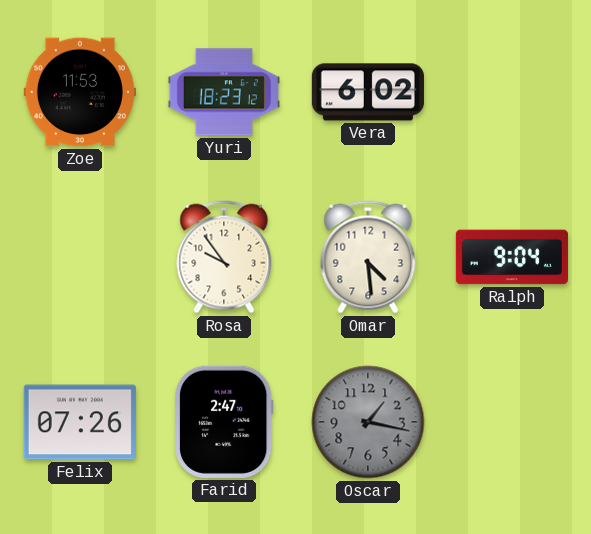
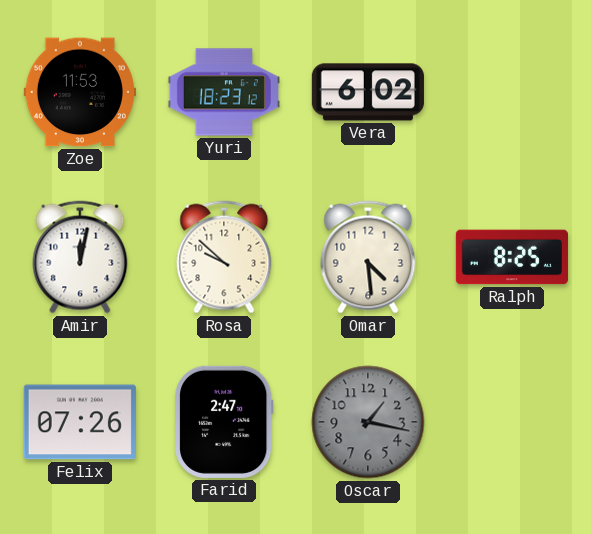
Amir: none -> 12:02 (80, 257)
Rosa: 9:54 -> 9:52 (224, 257)
Ralph: 9:04 -> 8:25 (512, 257)
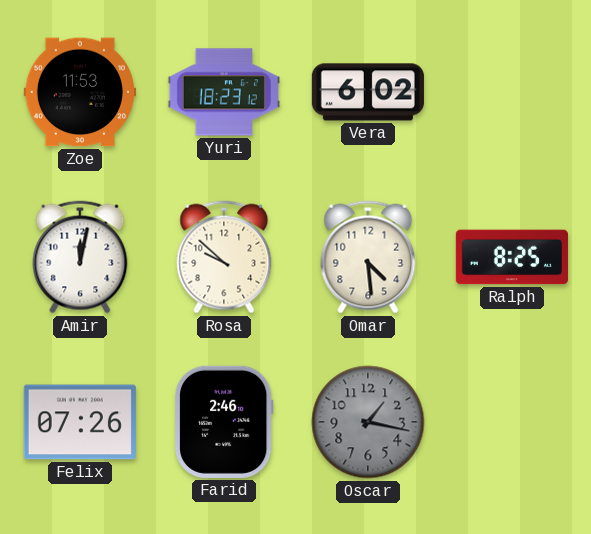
Farid: 2:47 -> 2:46 (224, 422)
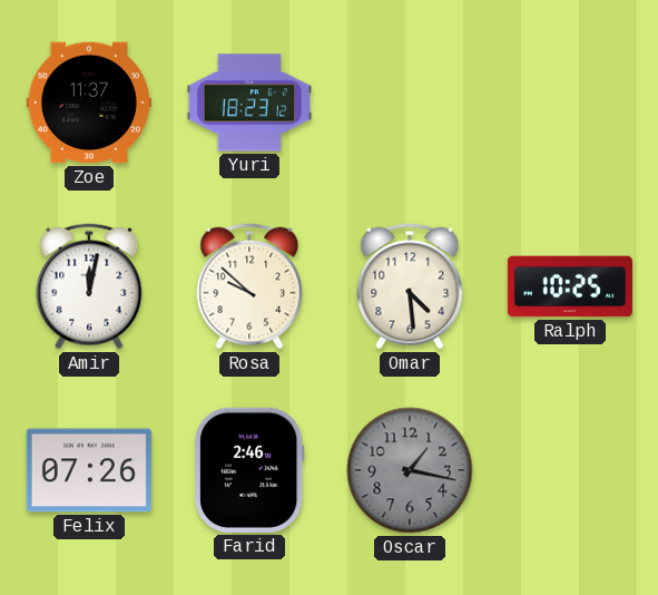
Zoe: 11:53 -> 11:37 (89, 103)
Vera: 6:02 -> none (368, 92)
Ralph: 8:25 -> 10:25 (570, 286)
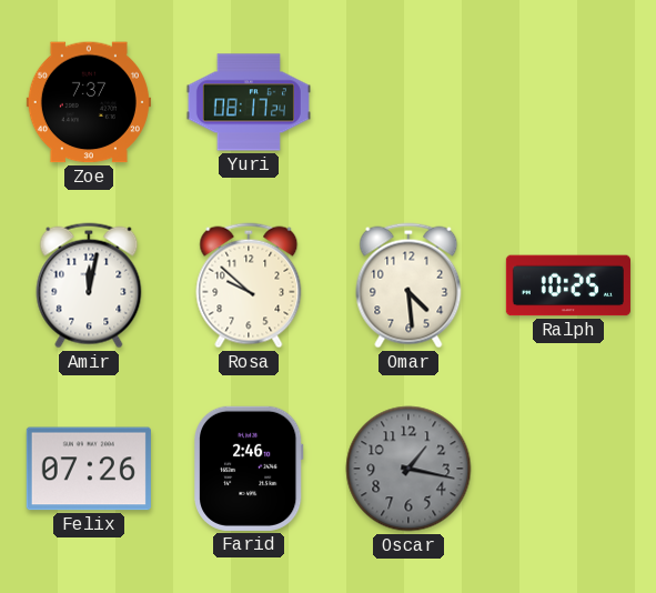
Zoe: 11:37 -> 7:37 (89, 102)
Yuri: 18:23 -> 08:17 (249, 102)
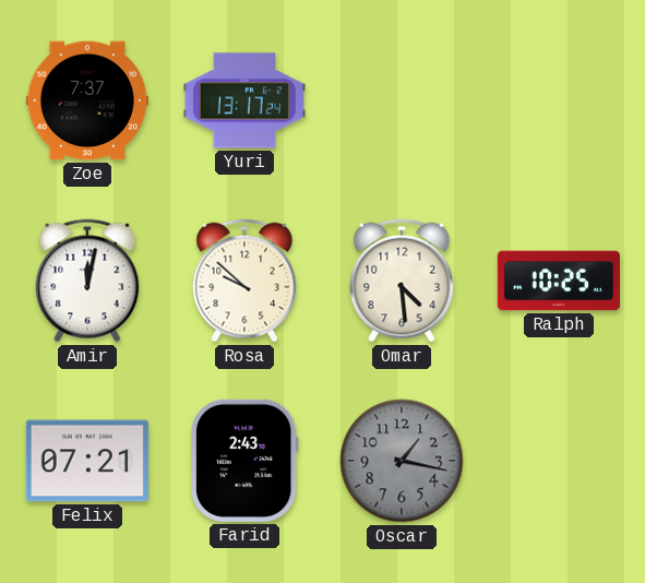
Yuri: 08:17 -> 13:17 (244, 100)
Felix: 07:26 -> 07:21 (87, 461)
Farid: 2:46 -> 2:43 (244, 461)
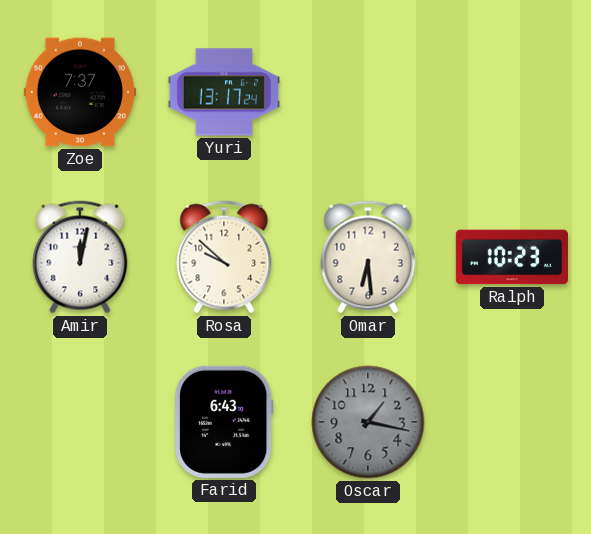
Omar: 4:29 -> 6:29 (368, 257)
Ralph: 10:25 -> 10:23 (512, 257)
Felix: 07:21 -> none (87, 461)
Farid: 2:43 -> 6:43 (224, 422)
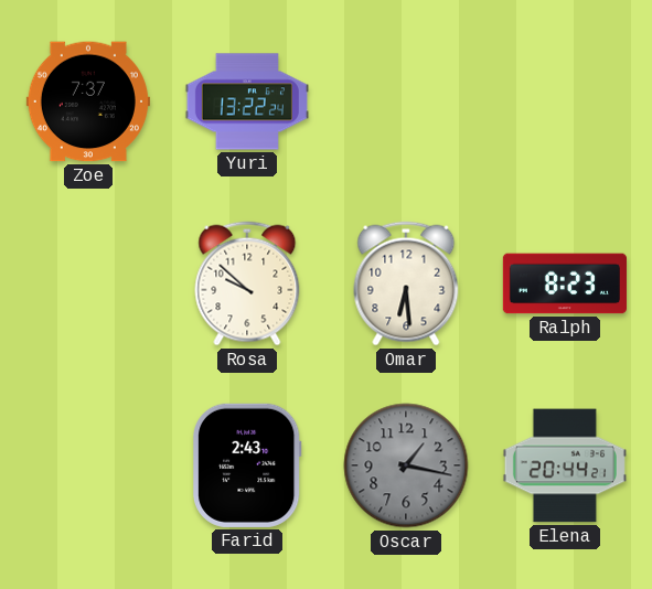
Yuri: 13:17 -> 13:22 (247, 101)
Amir: 12:02 -> none (80, 257)
Ralph: 10:23 -> 8:23 (565, 283)
Farid: 6:43 -> 2:43 (247, 465)
Elena: none -> 20:44 (565, 465)
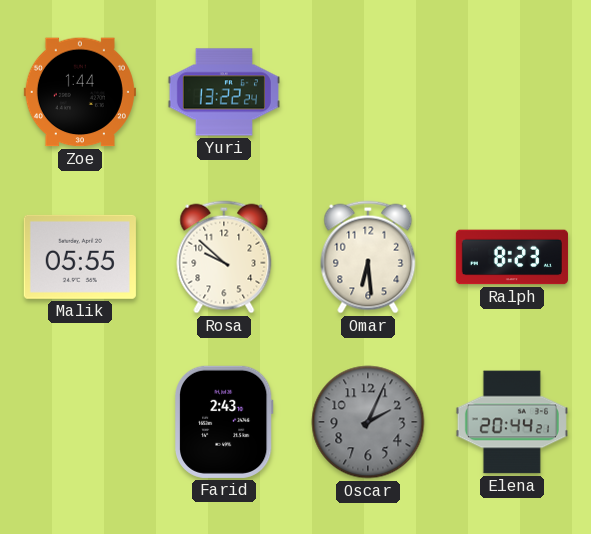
Zoe: 7:37 -> 1:44 (80, 92)
Malik: none -> 05:55 (80, 257)
Oscar: 1:17 -> 2:04 (368, 422)
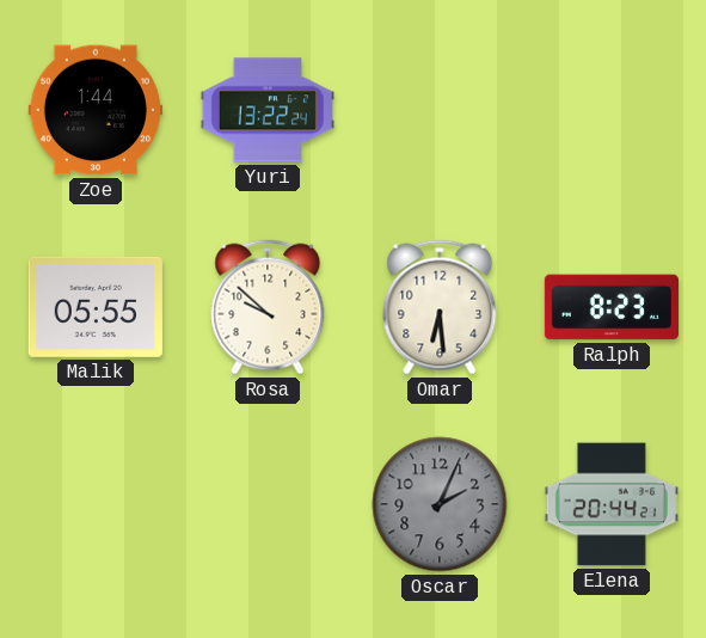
Farid: 2:43 -> none (224, 422)
